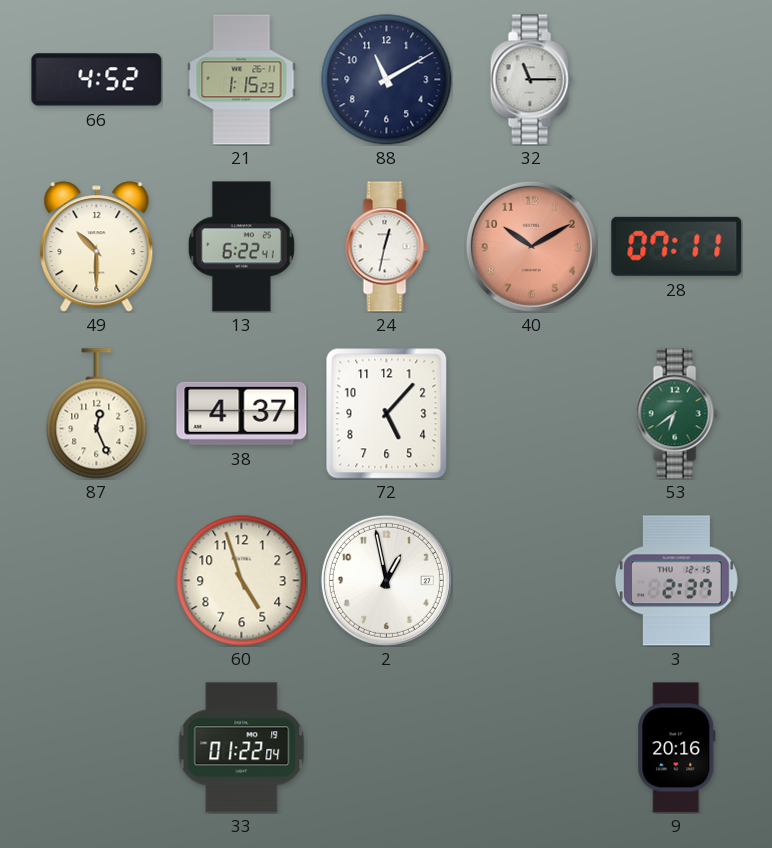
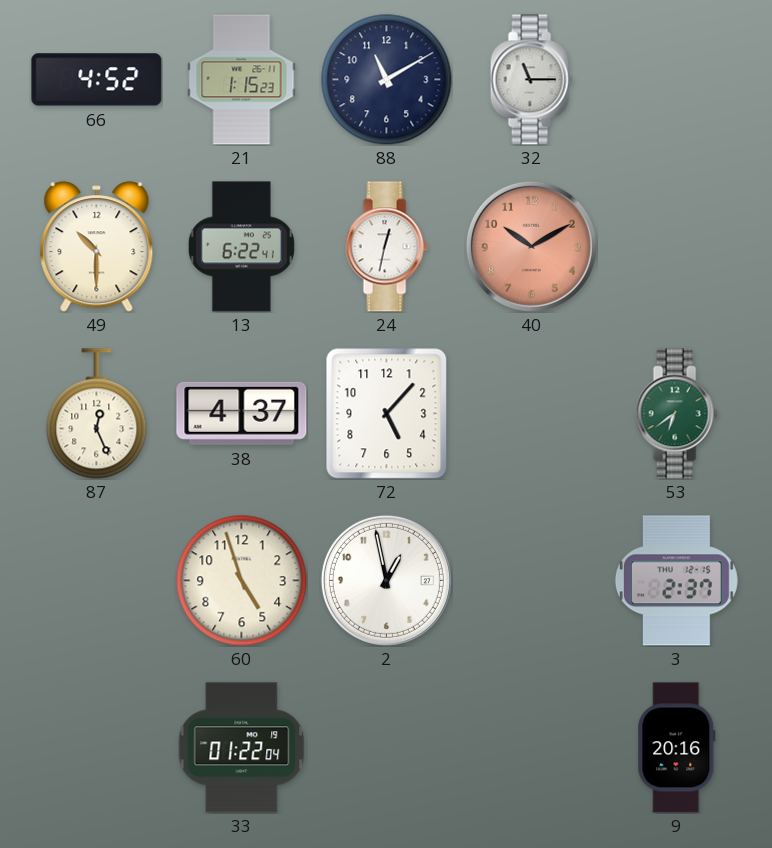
28: 07:11 -> none (677, 246)
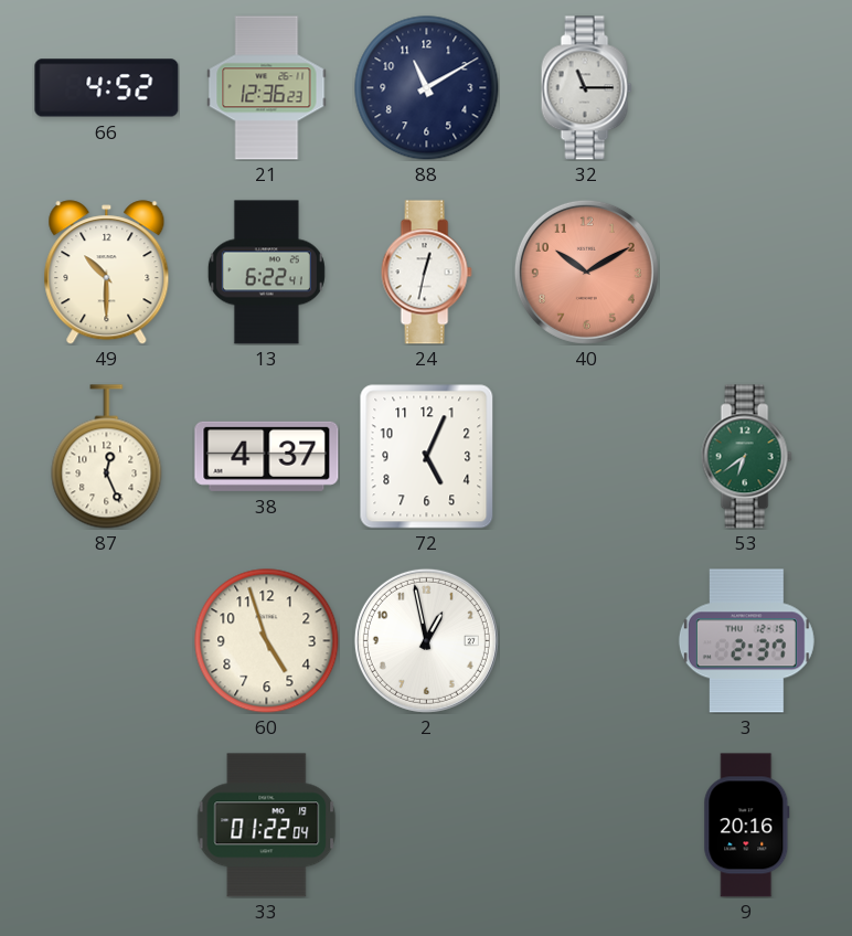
21: 1:15 -> 12:36 (267, 88)
72: 5:07 -> 5:04 (427, 457)
